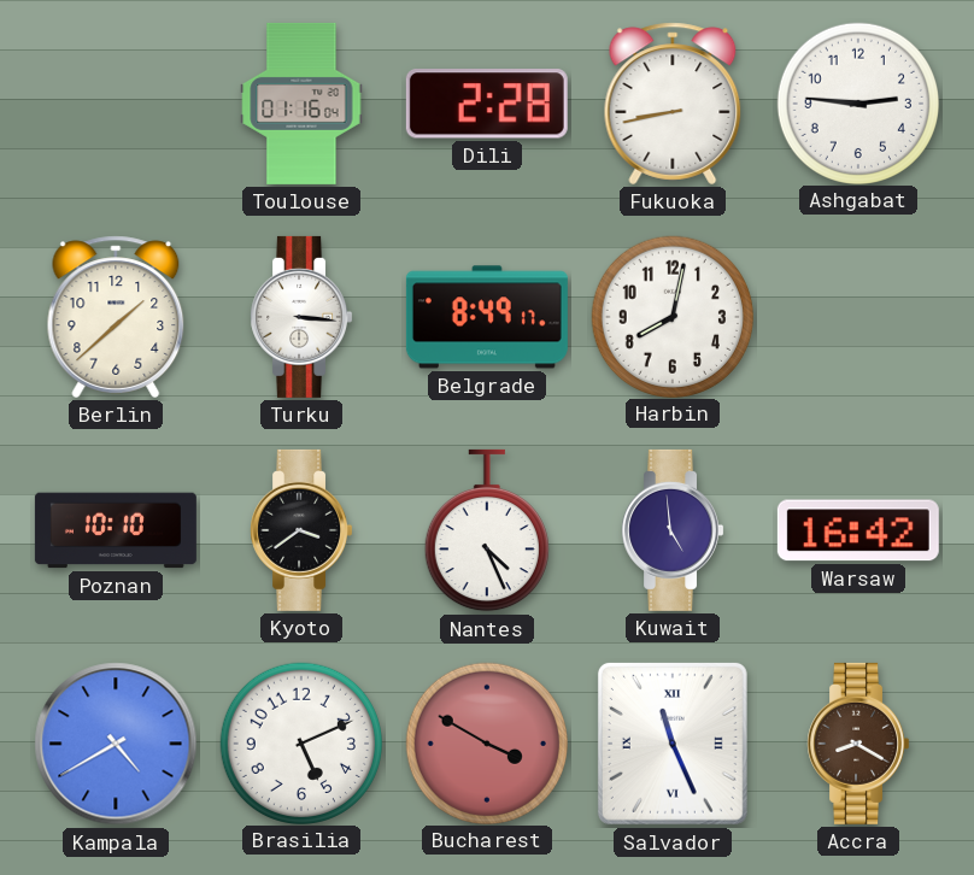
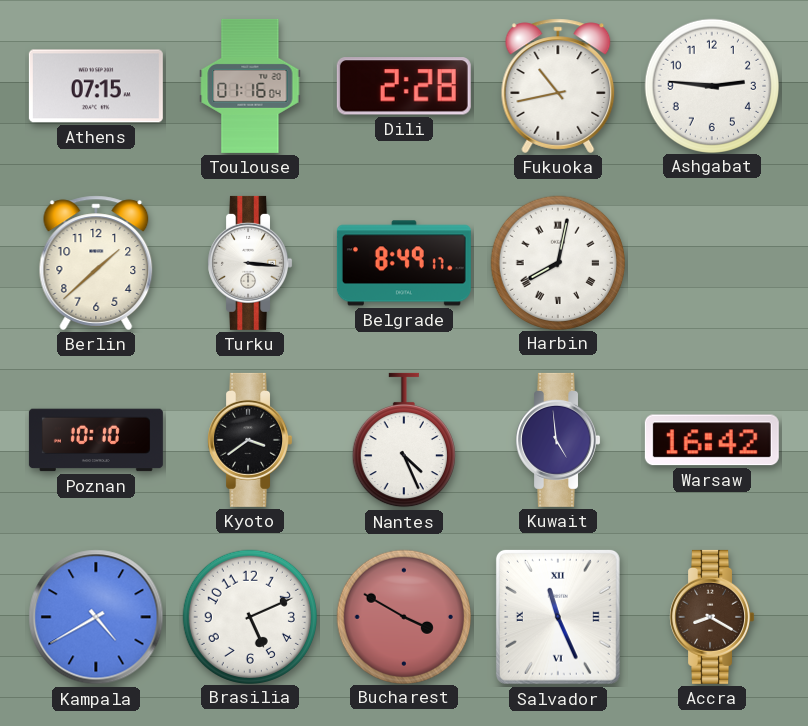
Athens: none -> 07:15 (96, 86)
Fukuoka: 8:43 -> 10:43 (558, 86)
Harbin numerals: Arabic -> Roman (557, 262)
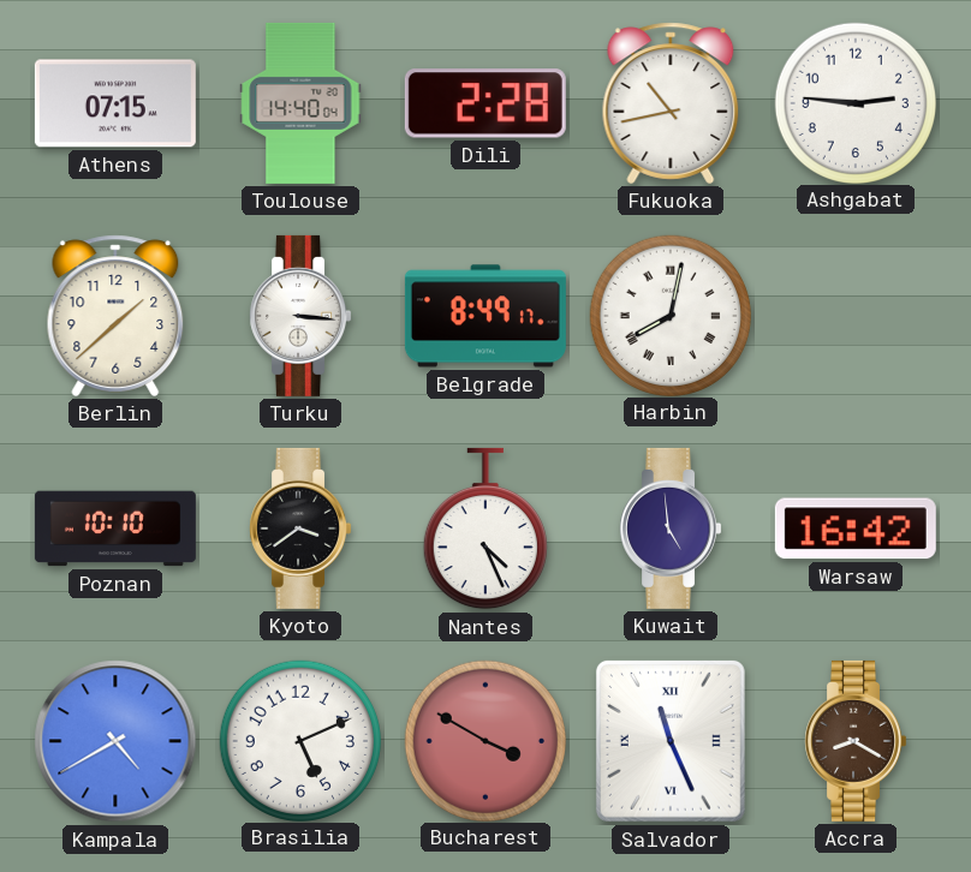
Toulouse: 01:16 -> 14:40 (300, 103)
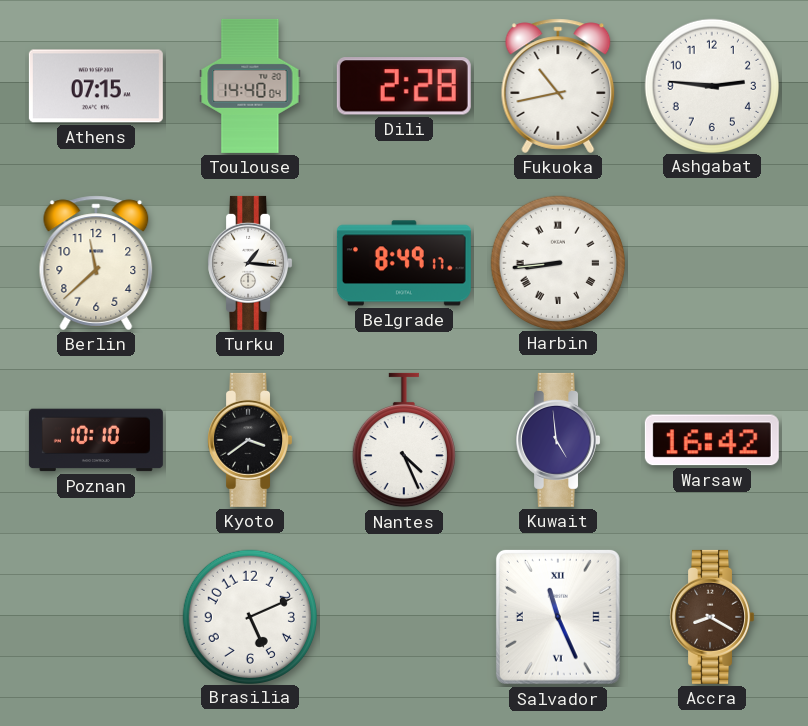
Berlin: 1:38 -> 11:38 (96, 263)
Turku: 3:16 -> 1:16 (250, 263)
Harbin: 8:02 -> 8:44 (557, 262)
Kampala: 4:40 -> none (115, 741)
Bucharest: 3:50 -> none (484, 740)
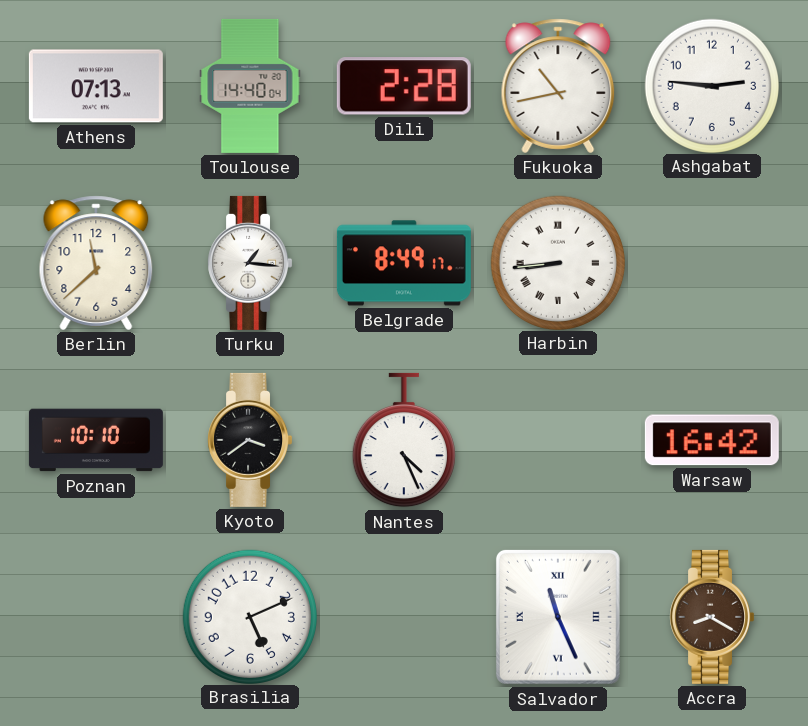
Athens: 07:15 -> 07:13 (96, 86)
Kuwait: 4:59 -> none (558, 440)
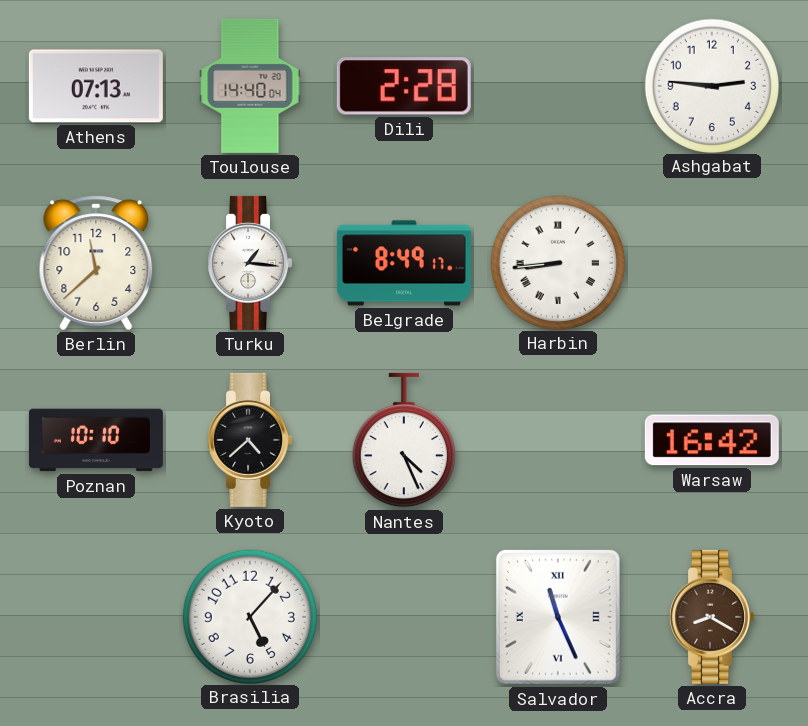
Fukuoka: 10:43 -> none (558, 86)
Kyoto: 3:39 -> 4:38 (250, 440)
Brasilia: 5:11 -> 5:07 (249, 616)
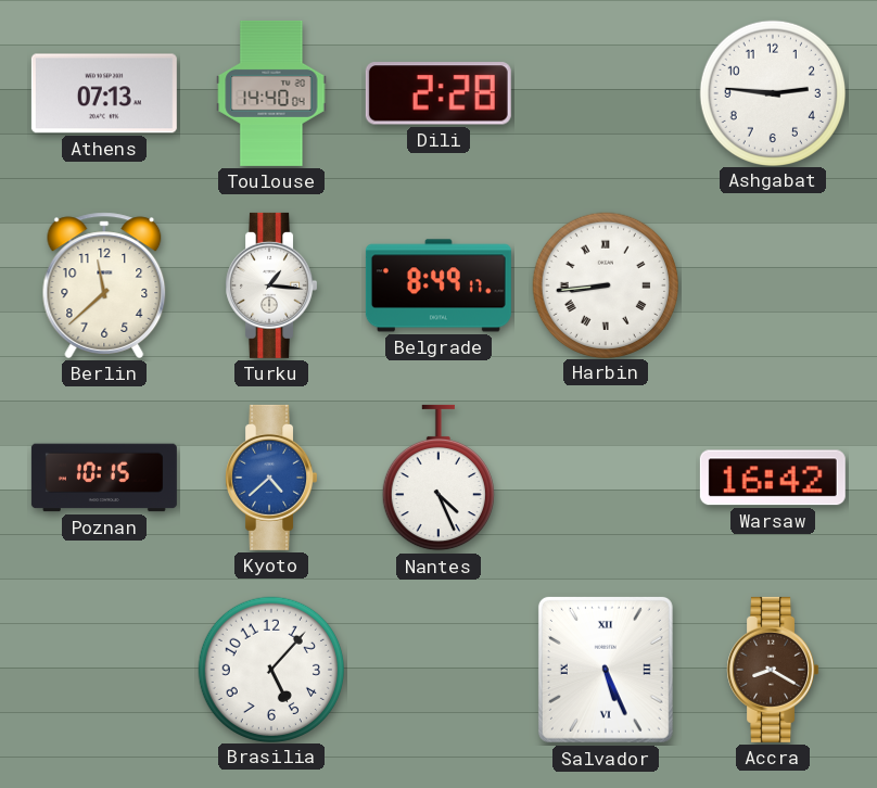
Poznan: 10:10 -> 10:15 (104, 478)
Kyoto dial: black -> blue (271, 478)
Salvador: 11:26 -> 5:26 (606, 670)
